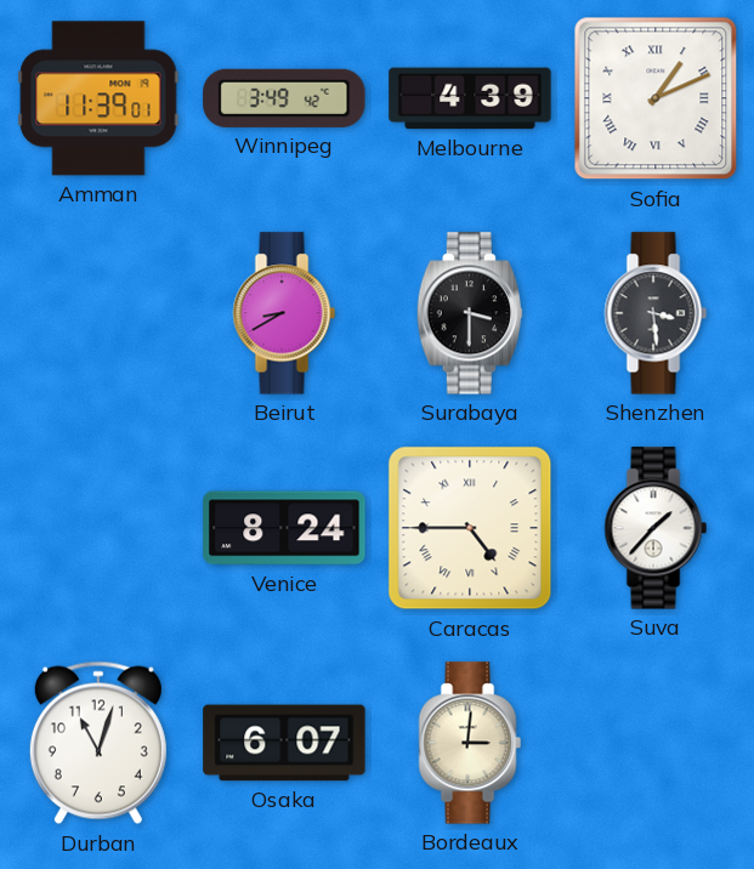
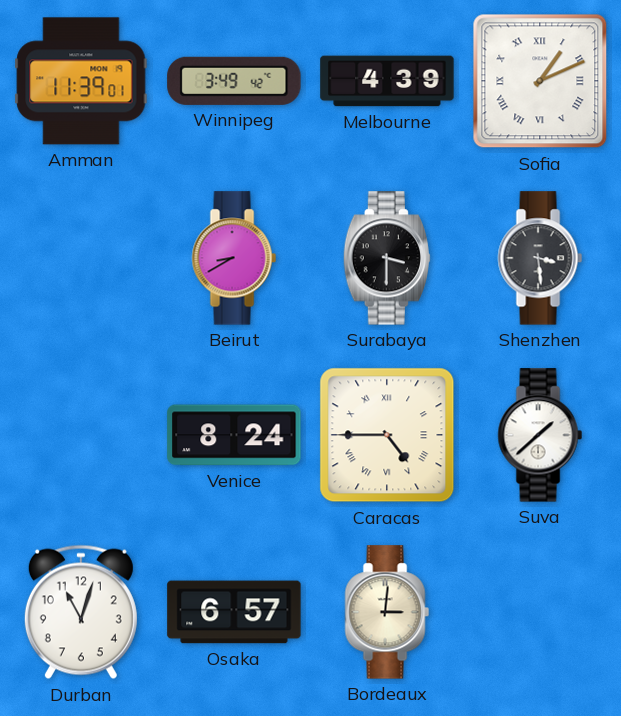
Suva: 1:37 -> 1:38 (540, 435)
Osaka: 6:07 -> 6:57 (234, 612)
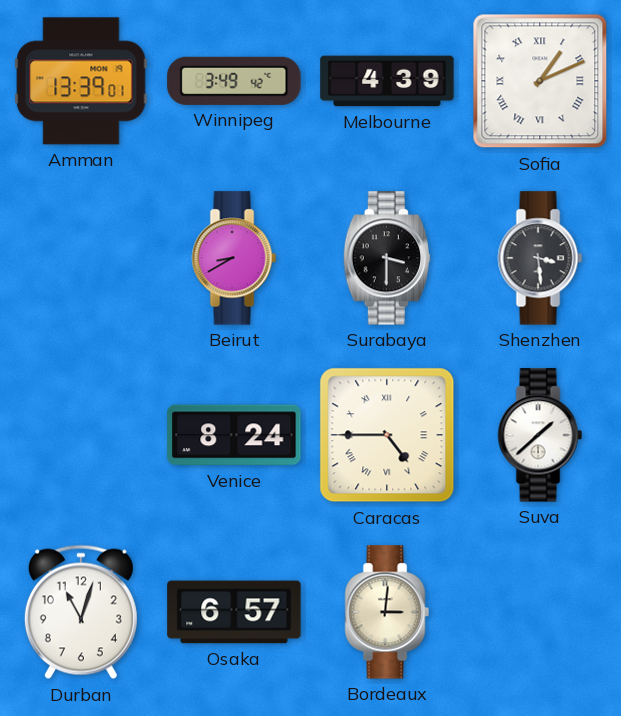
Amman: 11:39 -> 13:39 (81, 81)
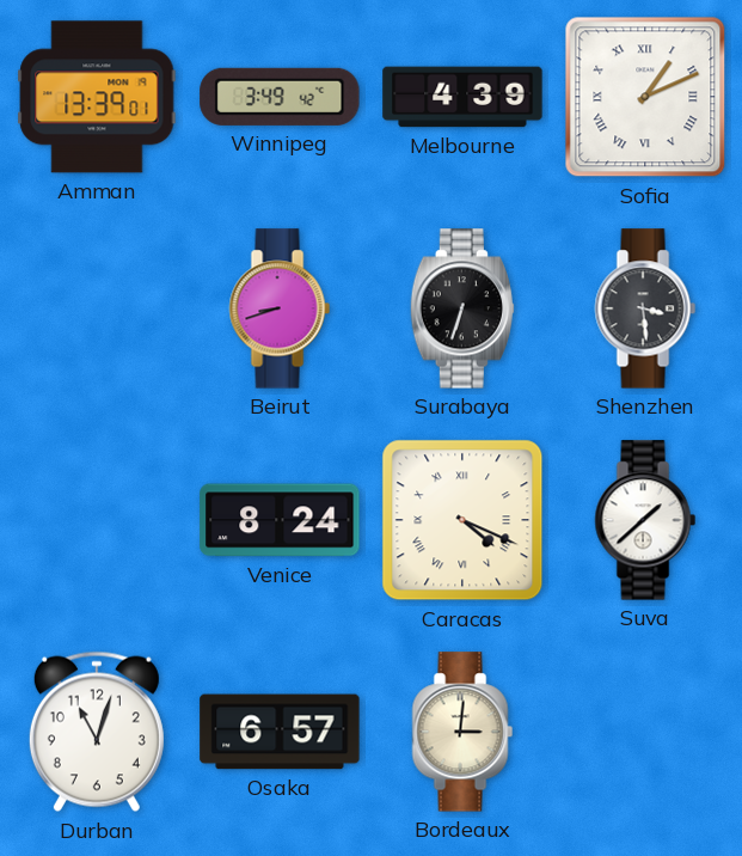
Beirut: 8:40 -> 8:42 (280, 308)
Surabaya: 3:30 -> 6:33 (461, 308)
Caracas: 4:45 -> 4:19 (462, 520)
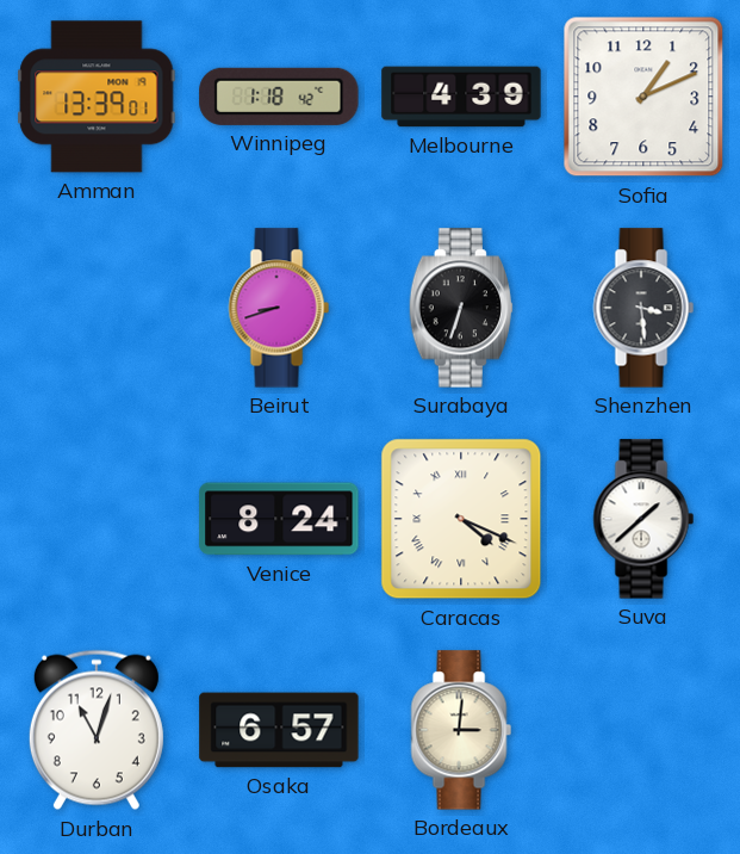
Winnipeg: 3:49 -> 1:18 (279, 97)
Sofia numerals: Roman -> Arabic (643, 97)
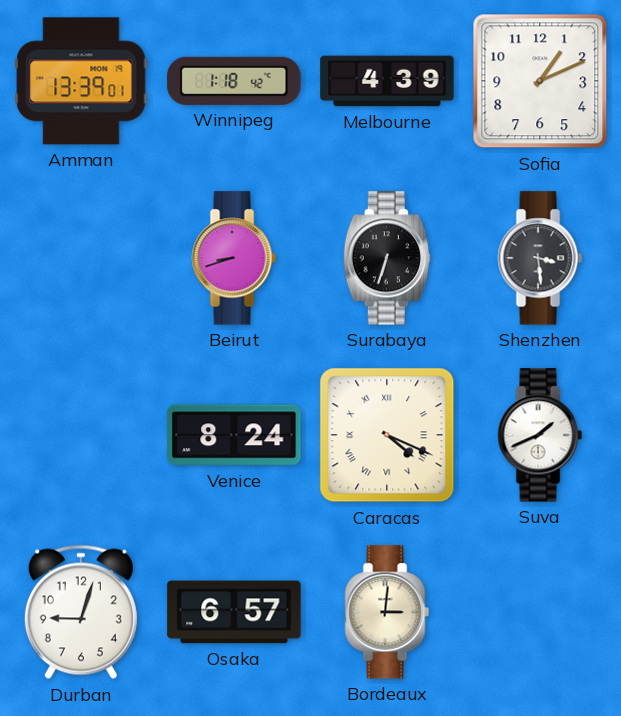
Suva: 1:38 -> 1:41 (540, 435)
Durban: 11:03 -> 9:03 (81, 612)
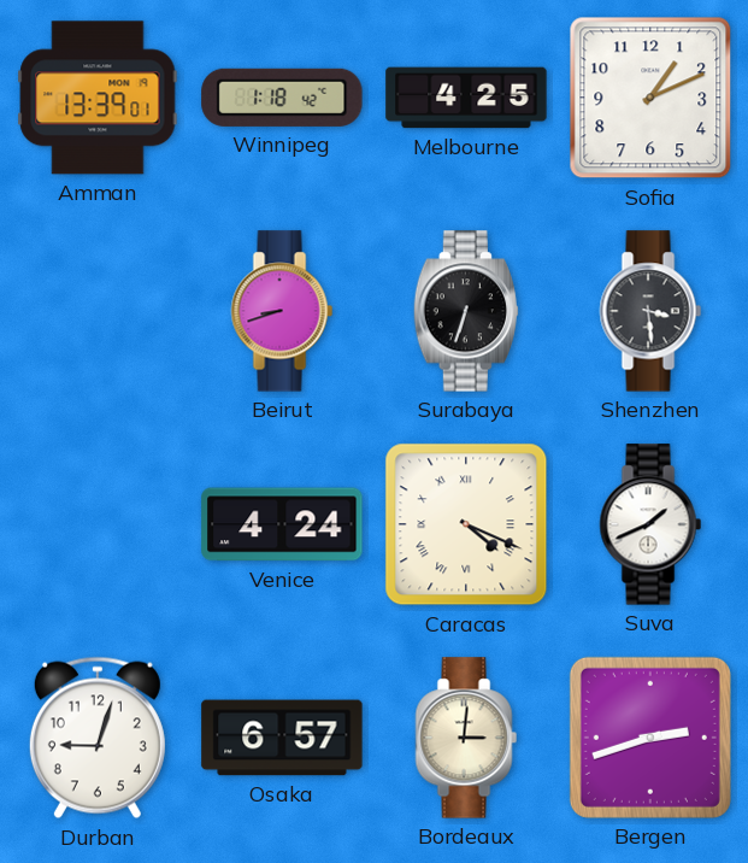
Melbourne: 4:39 -> 4:25 (466, 98)
Venice: 8:24 -> 4:24 (282, 524)
Bergen: none -> 2:42 (650, 738)
